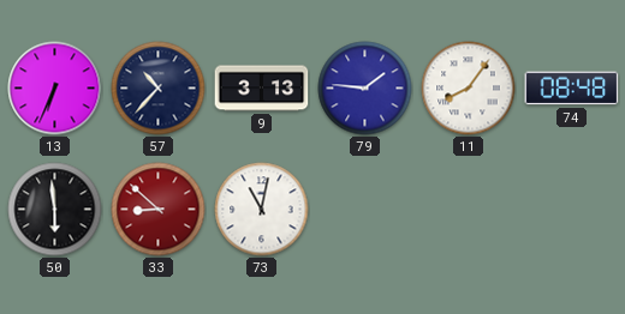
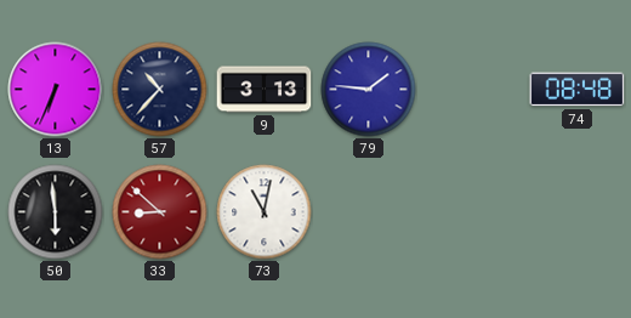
11: 8:06 -> none (469, 89)
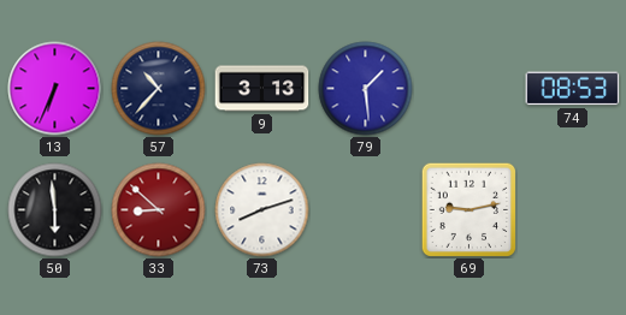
79: 1:46 -> 1:29 (366, 89)
74: 08:48 -> 08:53 (573, 89)
73: 11:02 -> 8:12 (262, 210)
69: none -> 9:13 (468, 209)
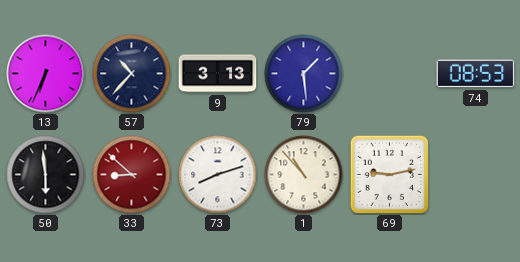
1: none -> 10:53 (304, 175)
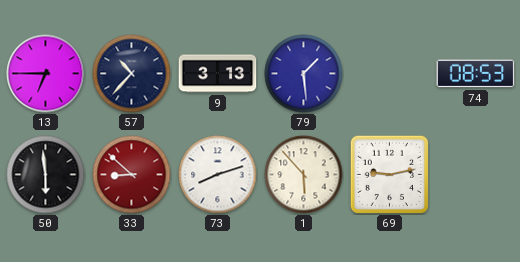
13: 6:34 -> 6:45 (46, 74)
1: 10:53 -> 5:53 (304, 175)
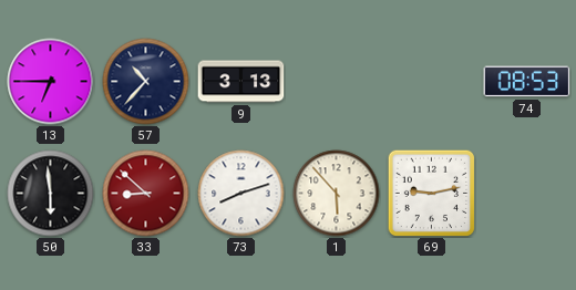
79: 1:29 -> none (304, 74)
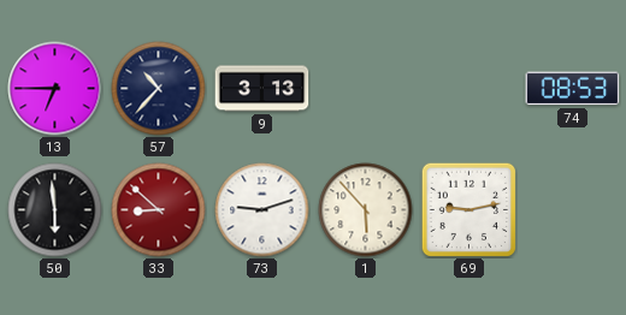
73: 8:12 -> 9:12 (262, 210)
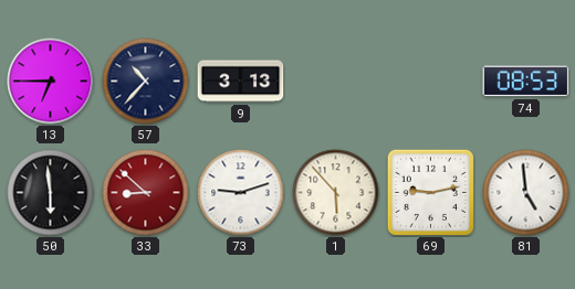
81: none -> 4:59 (526, 193)
